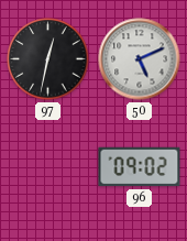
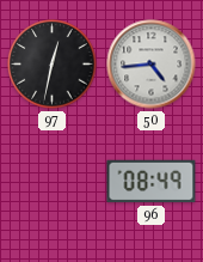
50: 5:11 -> 4:44 (152, 65)
96: 09:02 -> 08:49 (152, 182)
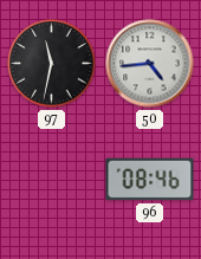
97: 12:32 -> 11:32 (52, 64)
96: 08:49 -> 08:46 (150, 180)
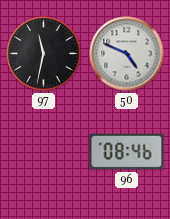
50: 4:44 -> 4:49 (127, 54)
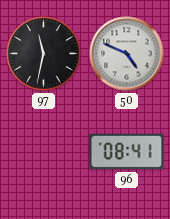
96: 08:46 -> 08:41 (127, 152)
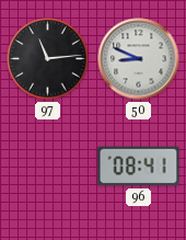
97: 11:32 -> 11:14 (48, 59)
50: 4:49 -> 8:49 (139, 59)
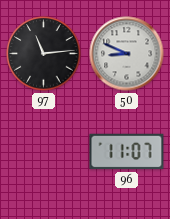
96: 08:41 -> 11:07 (127, 152)
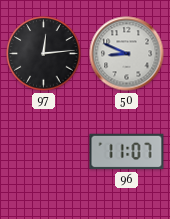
97: 11:14 -> 12:14 (44, 54)
